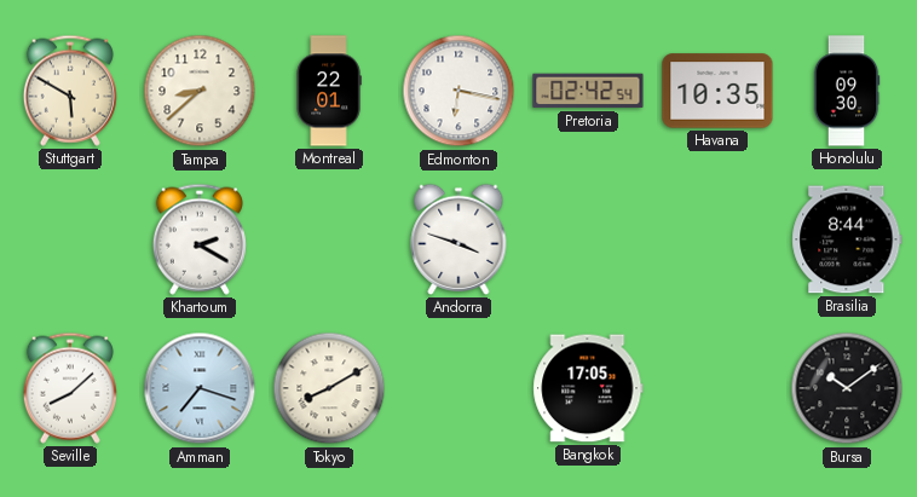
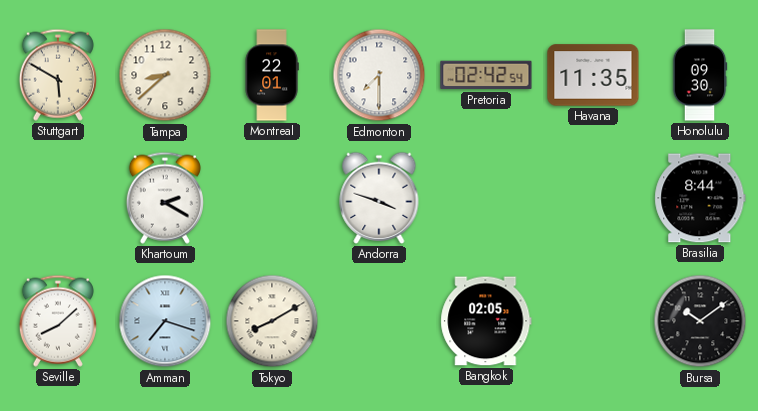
Edmonton: 6:17 -> 7:30 (379, 75)
Havana: 10:35 -> 11:35 (593, 75)
Bangkok: 17:05 -> 02:05 (486, 321)
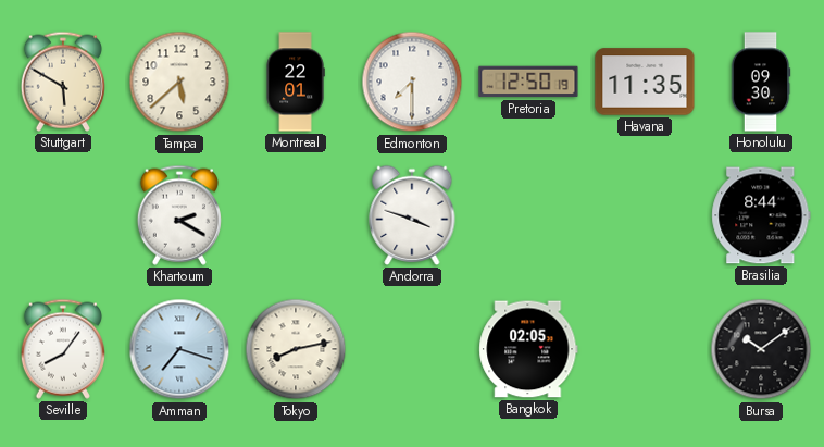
Tampa: 8:38 -> 5:38 (179, 82)
Pretoria: 02:42 -> 12:50 (528, 82)
Seville: 8:08 -> 8:06 (63, 349)
Tokyo: 8:10 -> 8:13 (296, 349)
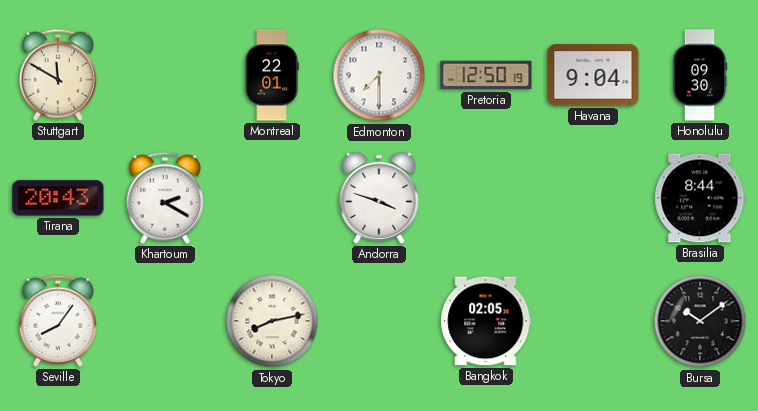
Stuttgart: 5:50 -> 11:50 (58, 75)
Tampa: 5:38 -> none (179, 82)
Havana: 11:35 -> 9:04 (593, 75)
Tirana: none -> 20:43 (58, 198)
Amman: 7:18 -> none (179, 349)
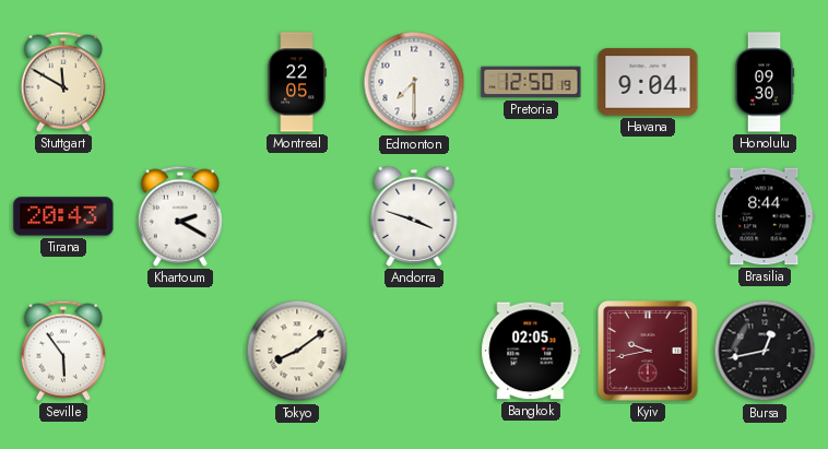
Montreal: 22:01 -> 22:05 (297, 82)
Seville: 8:06 -> 5:54 (63, 351)
Tokyo: 8:13 -> 8:09 (297, 351)
Kyiv: none -> 9:43 (648, 351)
Bursa: 10:09 -> 12:43 (765, 351)
